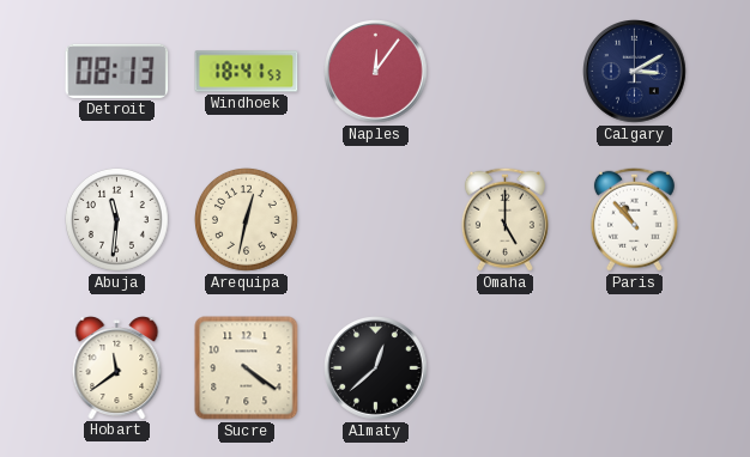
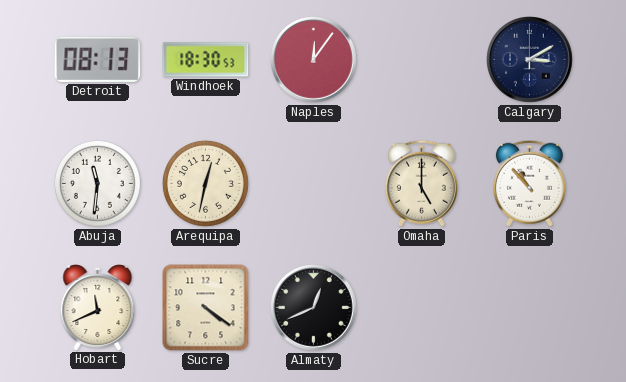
Windhoek: 18:41 -> 18:30 (206, 60)
Hobart: 11:39 -> 11:41 (98, 308)
Almaty: 12:38 -> 12:41 (314, 308)
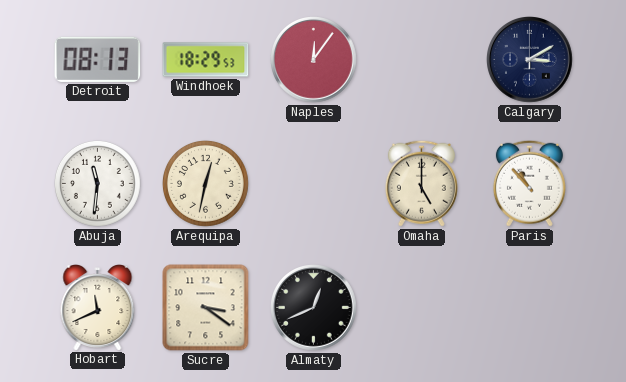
Windhoek: 18:30 -> 18:29 (206, 60)
Sucre: 4:21 -> 3:21 (206, 308)
